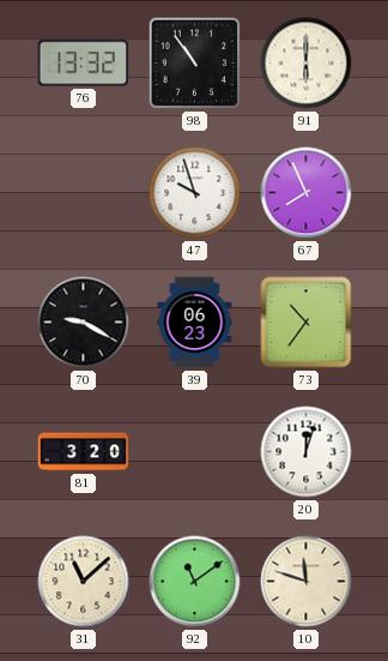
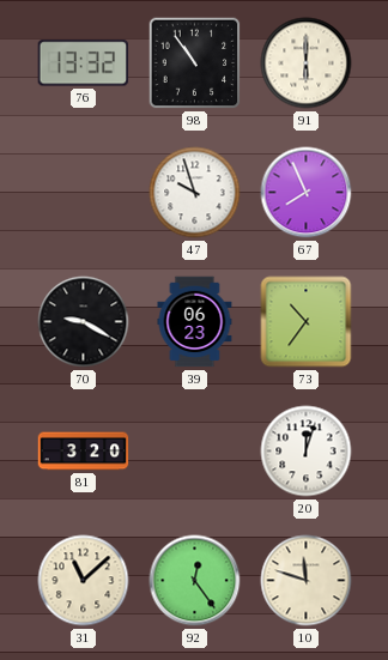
92: 11:09 -> 12:24 (195, 581)
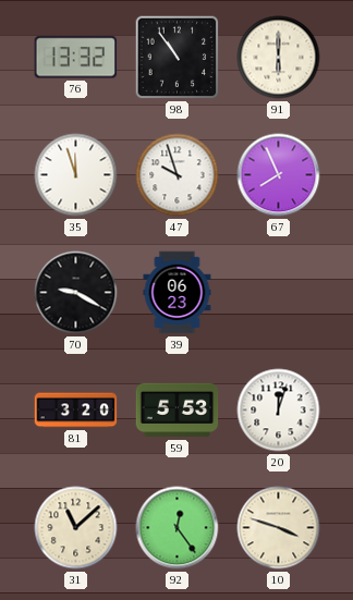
35: none -> 11:57 (76, 175)
73: 10:36 -> none (307, 322)
59: none -> 5:53 (178, 411)
10: 11:48 -> 3:48 (279, 528)
